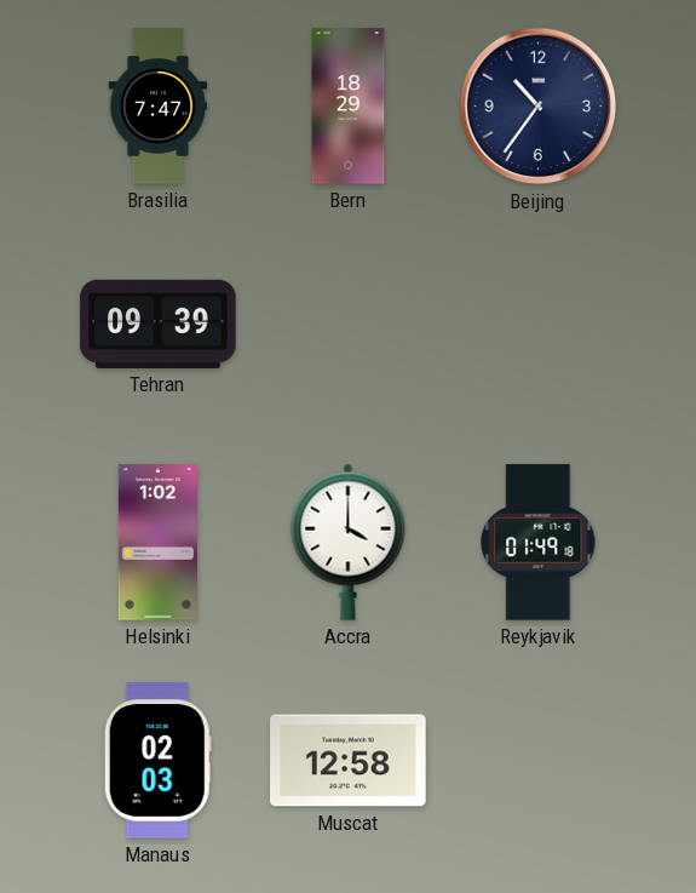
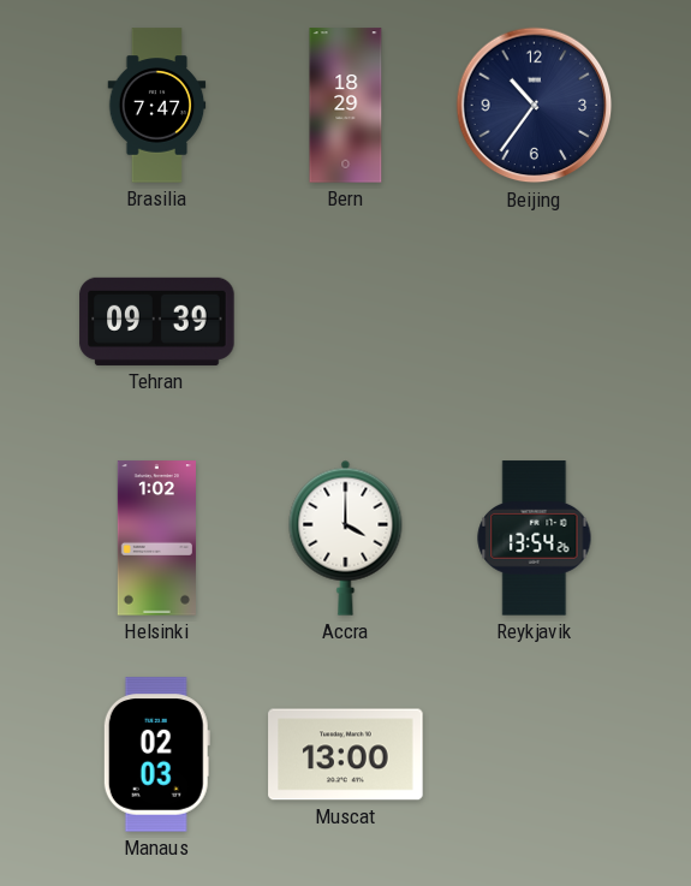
Reykjavik: 01:49 -> 13:54 (535, 539)
Muscat: 12:58 -> 13:00 (346, 755)
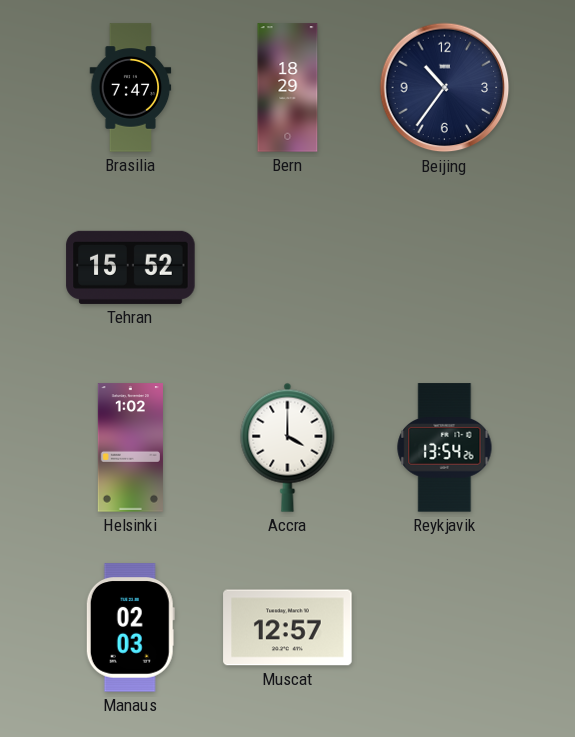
Tehran: 09:39 -> 15:52 (131, 267)
Muscat: 13:00 -> 12:57 (288, 628)
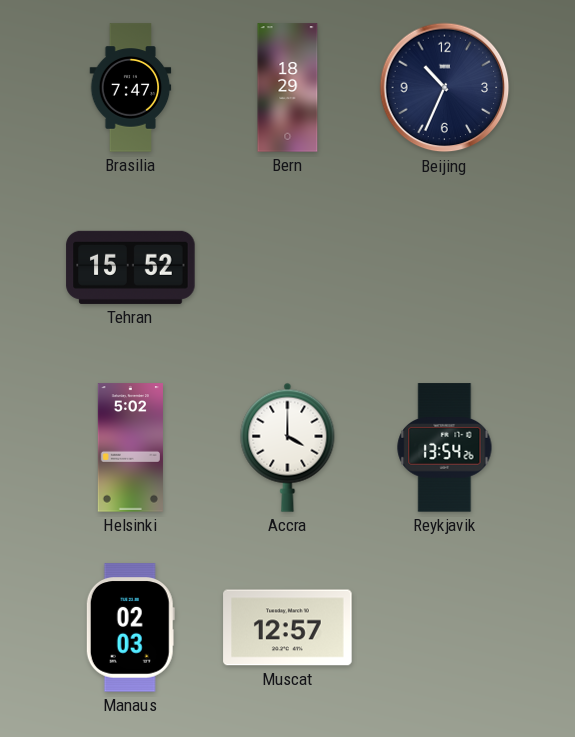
Beijing: 10:36 -> 10:34 (445, 88)
Helsinki: 1:02 -> 5:02 (130, 448)
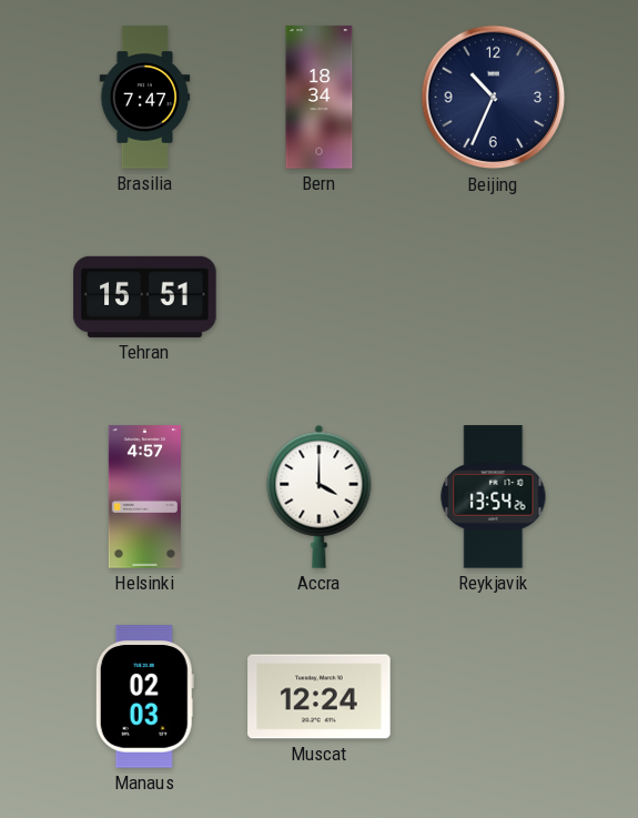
Bern: 18:29 -> 18:34 (320, 98)
Tehran: 15:52 -> 15:51 (145, 296)
Helsinki: 5:02 -> 4:57 (144, 497)
Muscat: 12:57 -> 12:24 (320, 697)
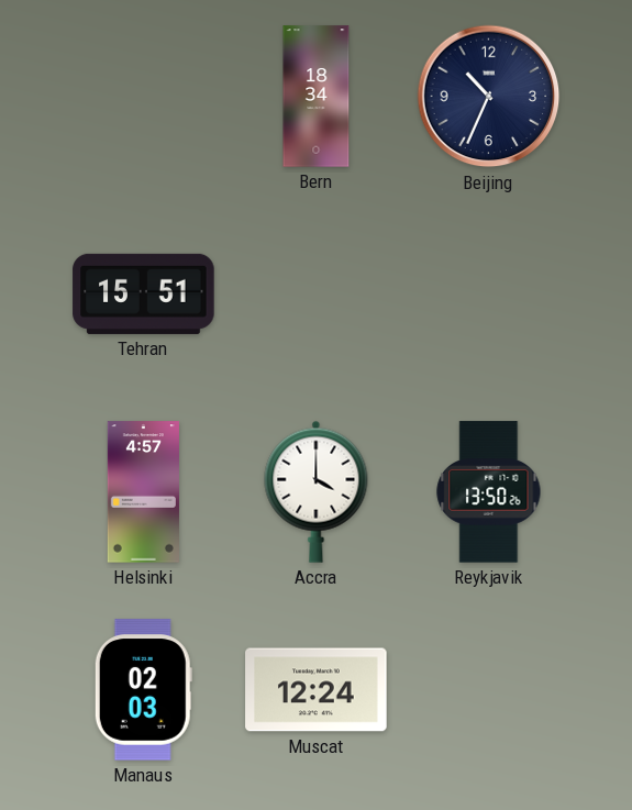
Brasilia: 7:47 -> none (145, 98)
Reykjavik: 13:54 -> 13:50 (489, 492)
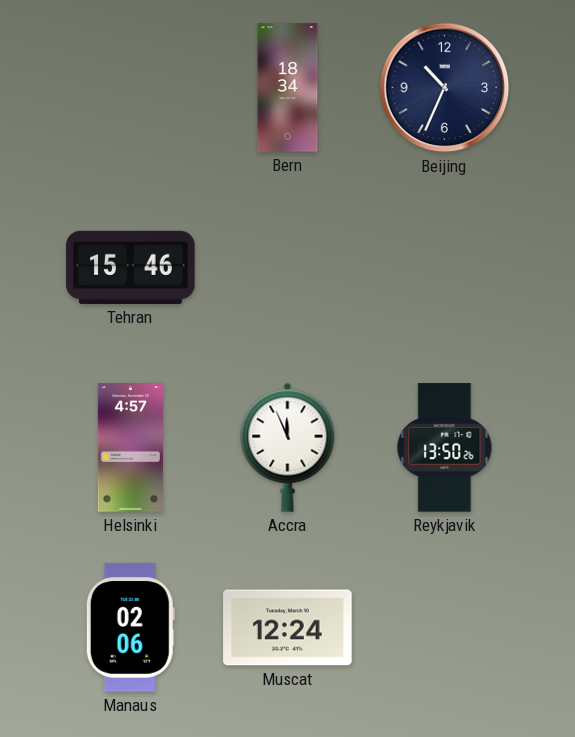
Tehran: 15:51 -> 15:46 (131, 267)
Accra: 4:00 -> 11:56 (288, 447)
Manaus: 02:03 -> 02:06 (130, 628)
